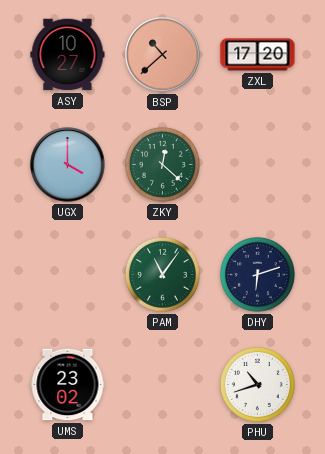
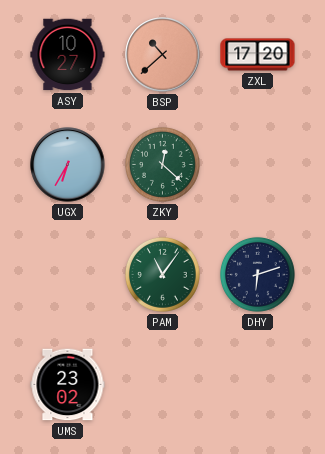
UGX: 4:00 -> 6:35 (68, 165)
PHU: 10:42 -> none (257, 384)
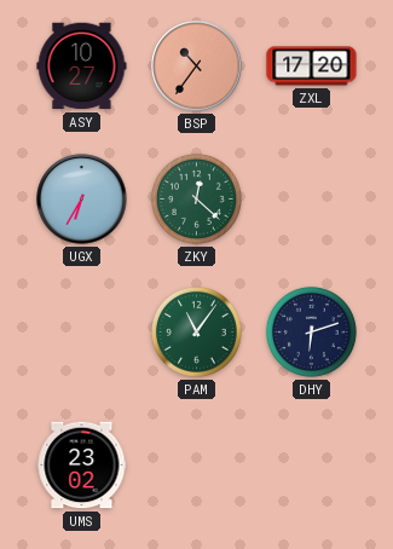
BSP: 10:38 -> 10:36 (197, 67)
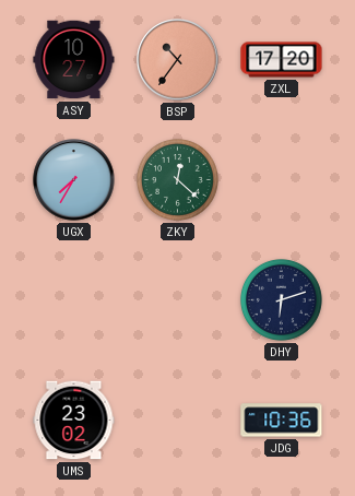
UGX: 6:35 -> 7:35 (74, 180)
PAM: 11:06 -> none (196, 331)
JDG: none -> 10:36 (282, 421)
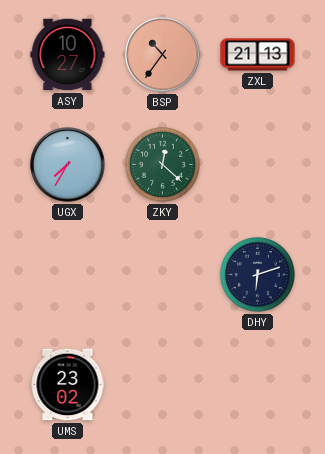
ZXL: 17:20 -> 21:13 (258, 55)
JDG: 10:36 -> none (282, 421)
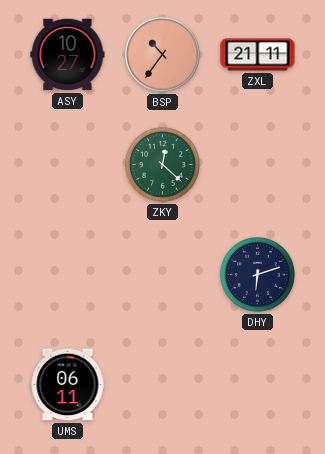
ZXL: 21:13 -> 21:11 (258, 55)
UGX: 7:35 -> none (68, 165)
UMS: 23:02 -> 06:11 (68, 385)
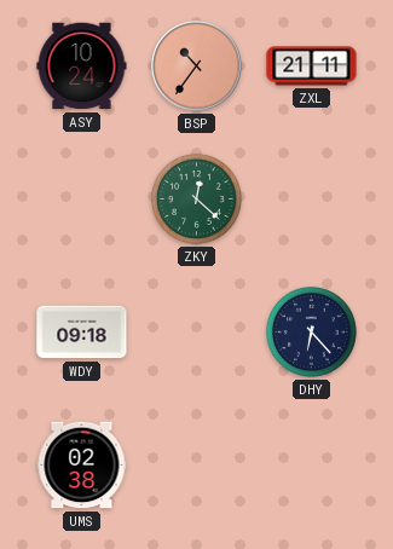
ASY: 10:27 -> 10:24 (82, 67)
WDY: none -> 09:18 (82, 333)
DHY: 6:12 -> 6:23 (311, 331)
UMS: 06:11 -> 02:38 (82, 466)
